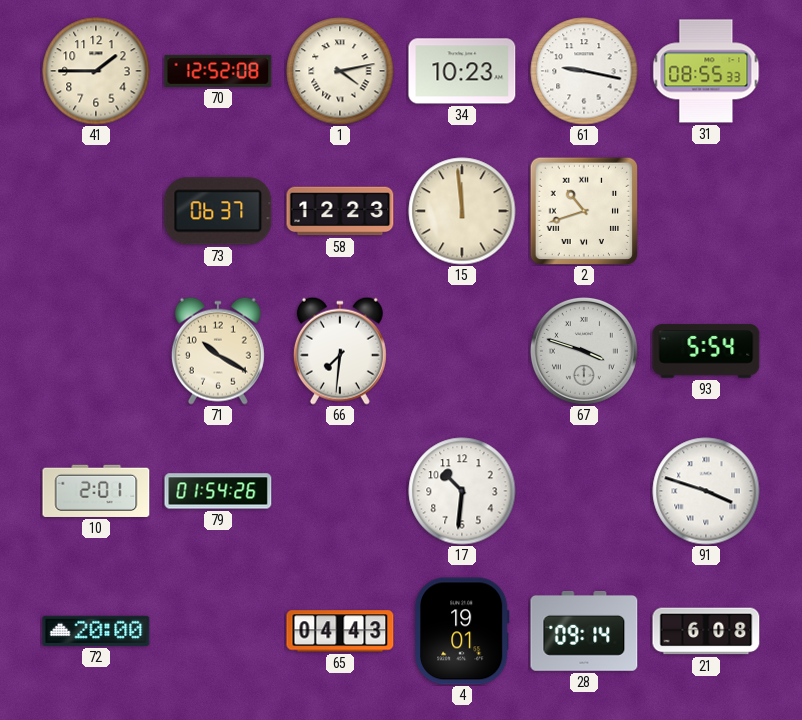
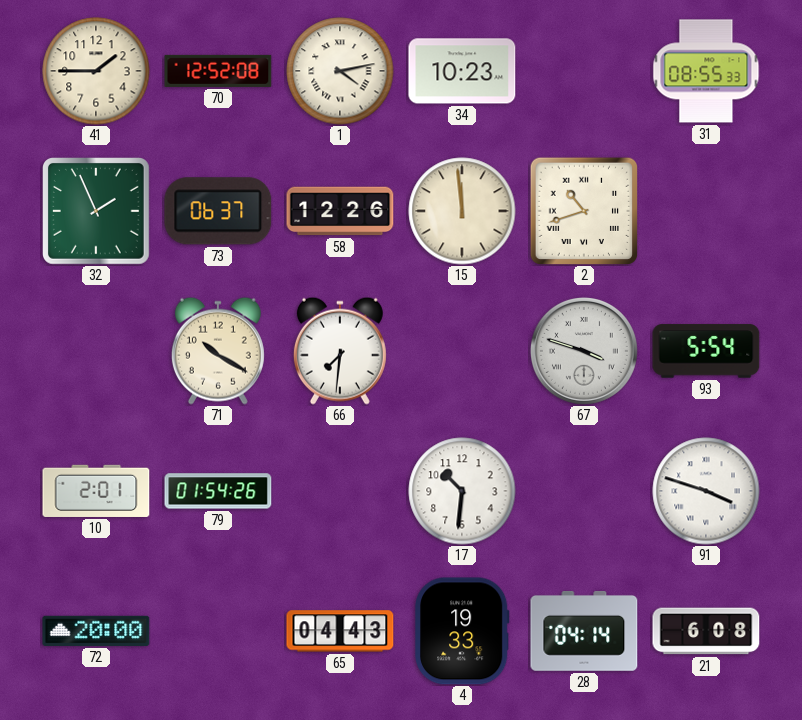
61: 9:17 -> none (584, 71)
32: none -> 1:56 (97, 212)
58: 12:23 -> 12:26 (340, 211)
4: 19:01 -> 19:33 (462, 631)
28: 09:14 -> 04:14 (584, 631)
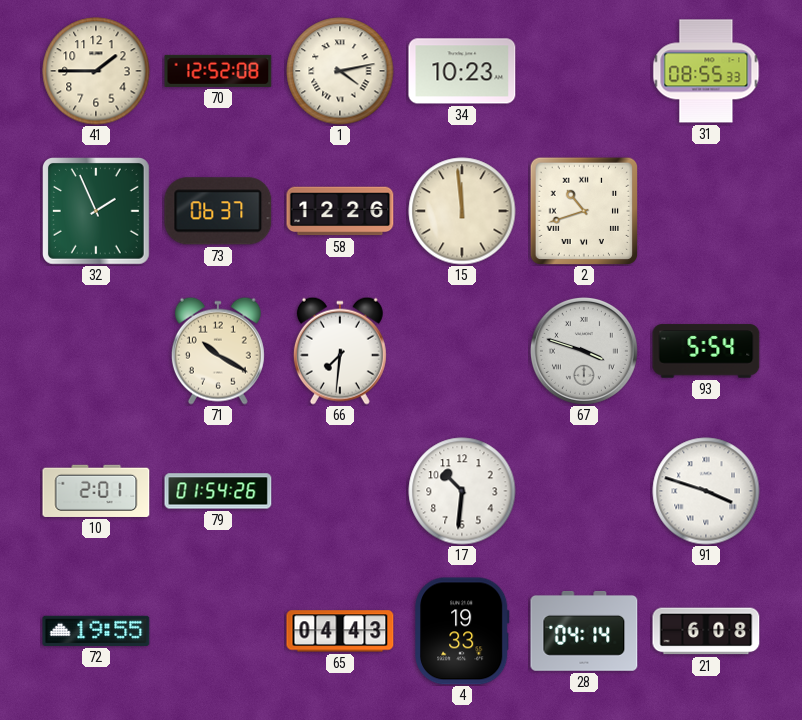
72: 20:00 -> 19:55 (96, 631)
